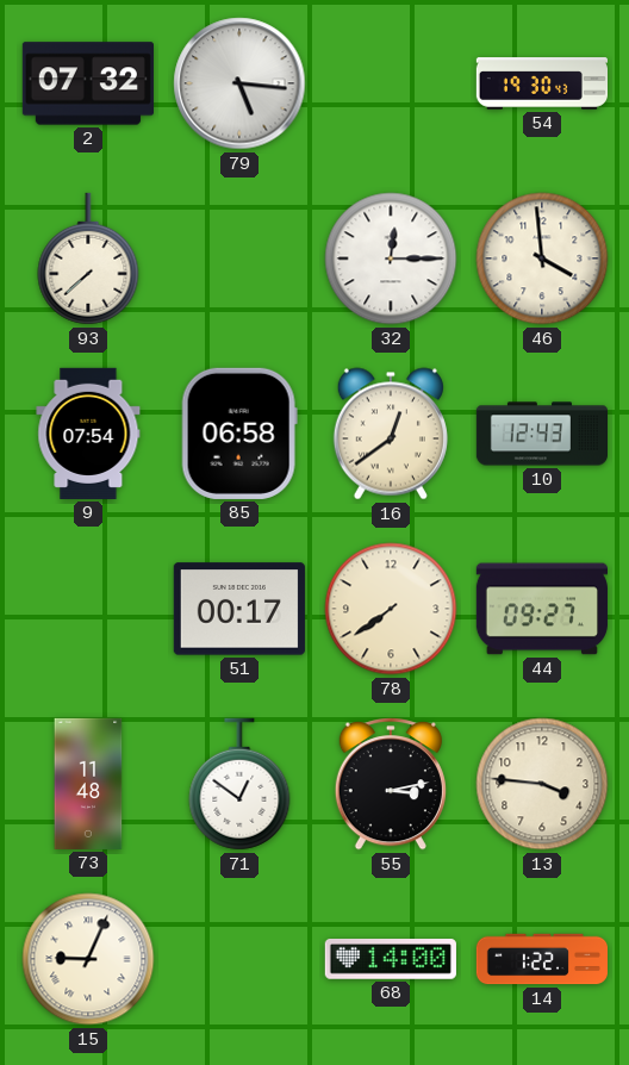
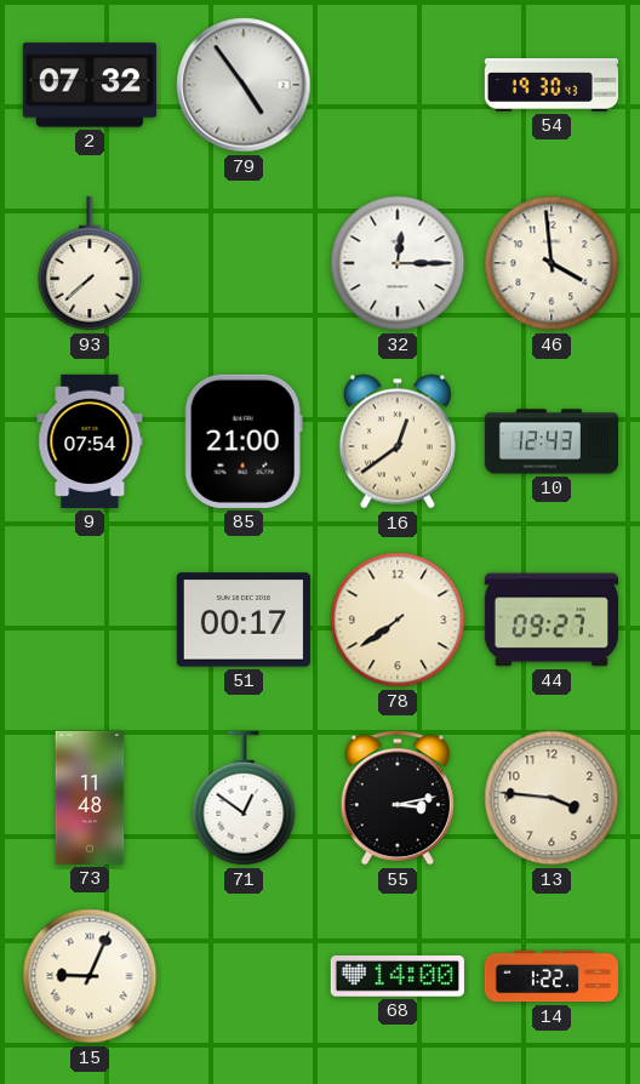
79: 5:16 -> 4:54 (244, 85)
85: 06:58 -> 21:00 (244, 441)
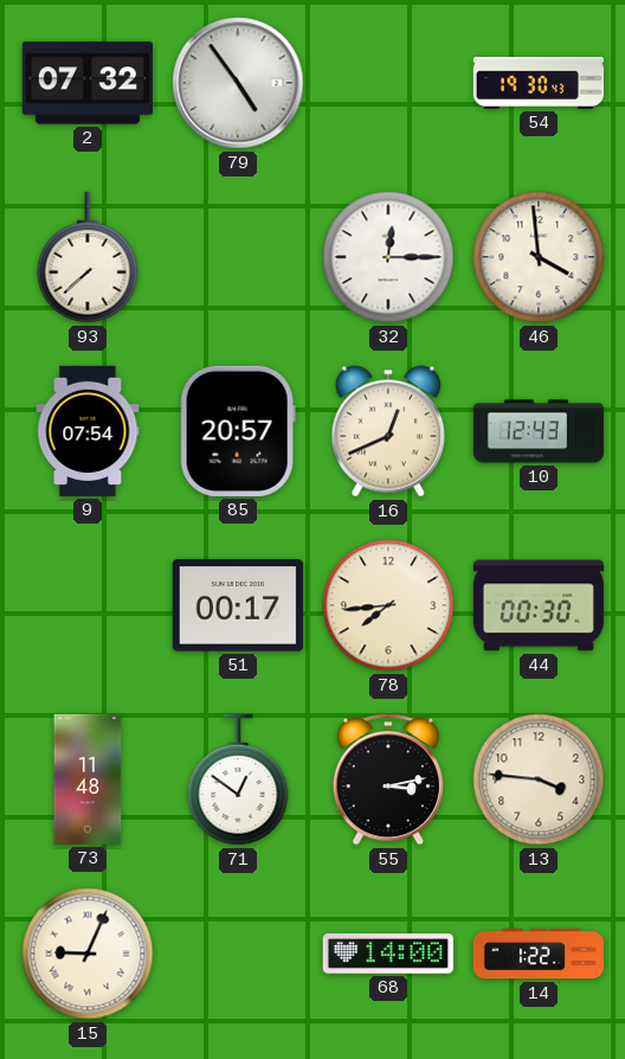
85: 21:00 -> 20:57 (238, 431)
16: 12:39 -> 12:41 (388, 431)
78: 7:39 -> 7:44 (388, 605)
44: 09:27 -> 00:30 (539, 605)
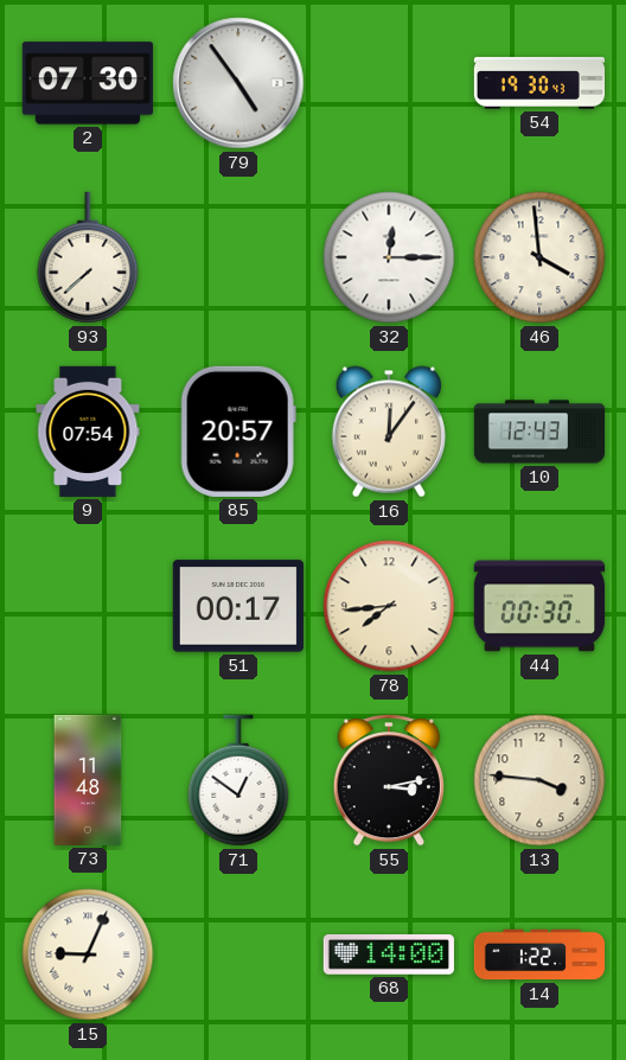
2: 07:32 -> 07:30 (88, 83)
16: 12:41 -> 12:06 (389, 432)
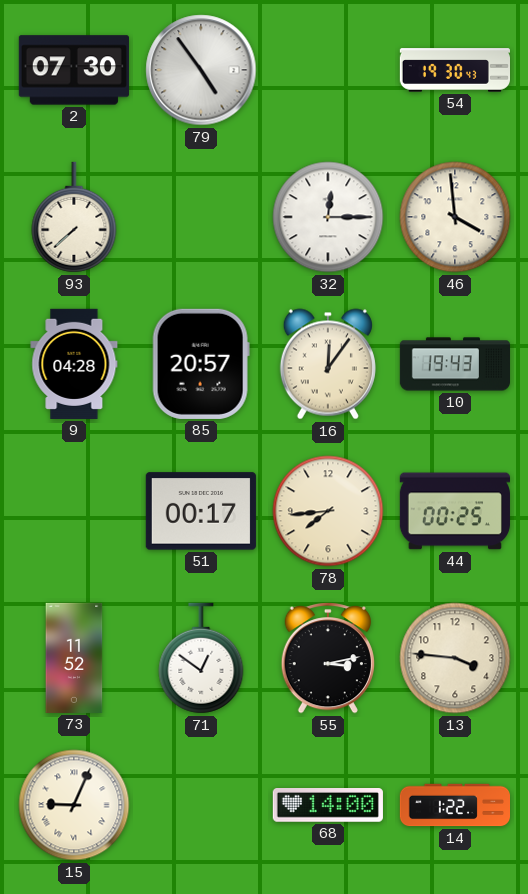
9: 07:54 -> 04:28 (74, 364)
10: 12:43 -> 19:43 (454, 364)
44: 00:30 -> 00:25 (455, 511)
73: 11:48 -> 11:52 (74, 658)
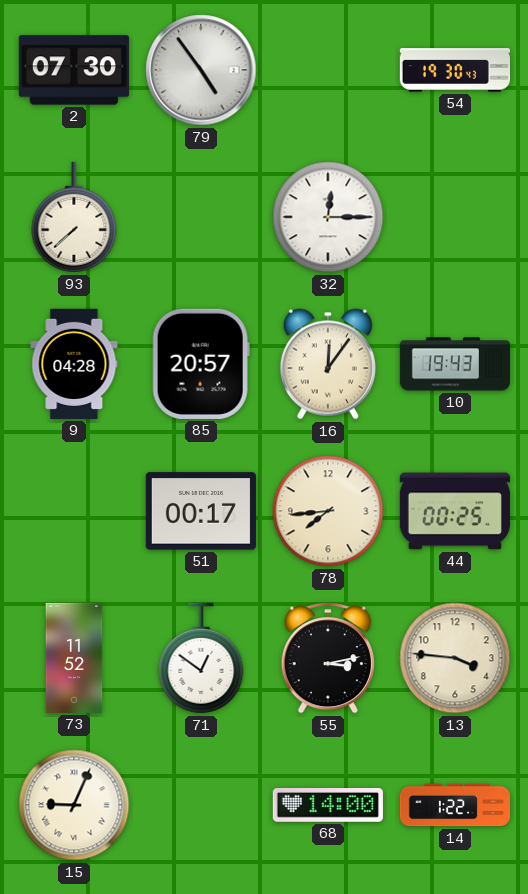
46: 3:59 -> none (455, 217)
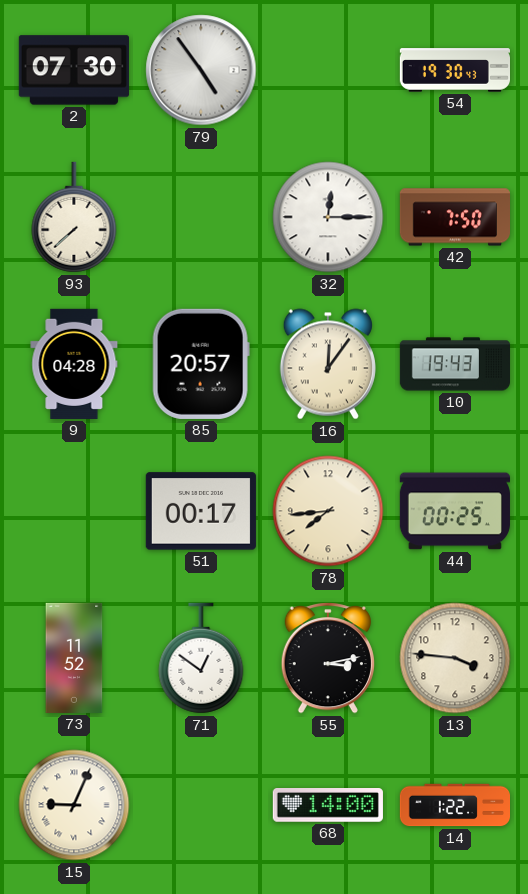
42: none -> 7:50 (454, 217)
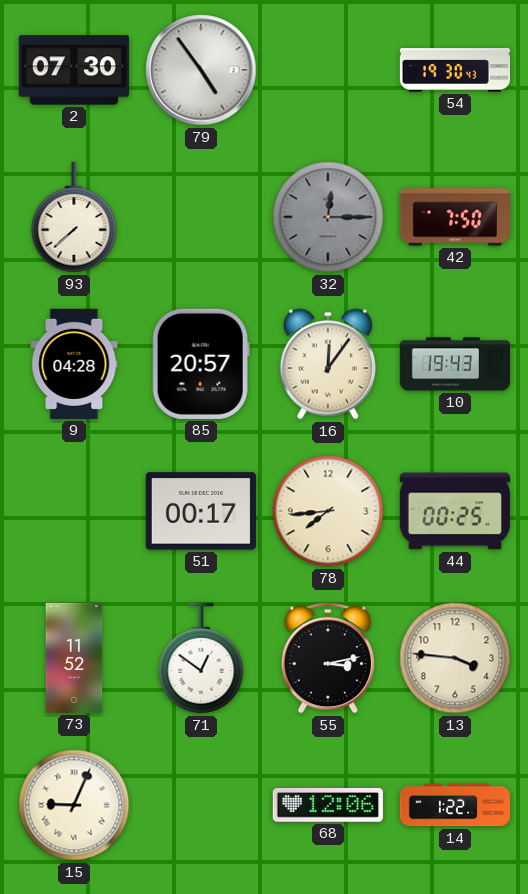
32 dial: white -> grey (328, 217)
68: 14:00 -> 12:06 (328, 806)
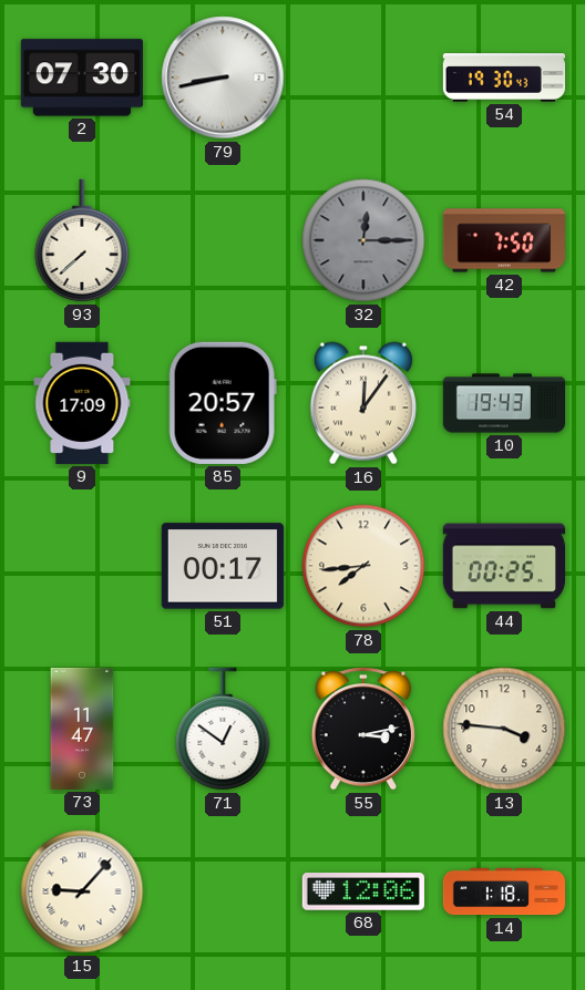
79: 4:54 -> 8:43 (223, 78)
9: 04:28 -> 17:09 (82, 403)
73: 11:52 -> 11:47 (82, 729)
15: 9:04 -> 9:07 (82, 891)
14: 1:22 -> 1:18 (503, 891)
